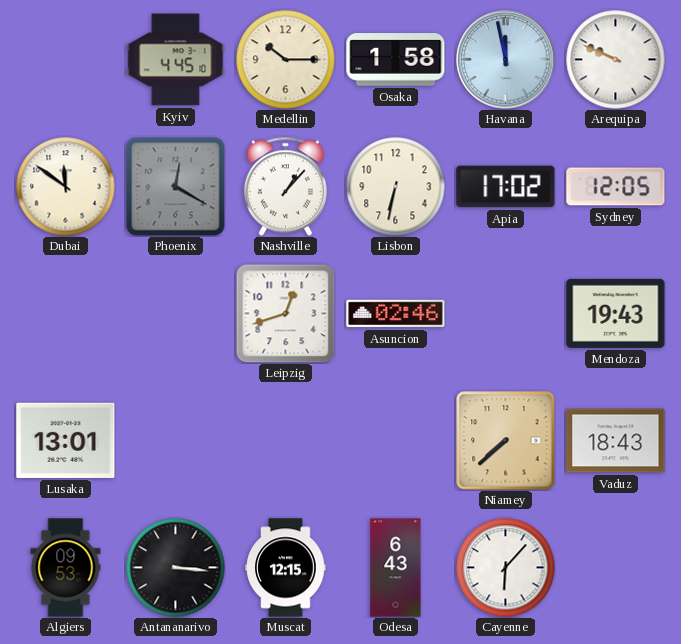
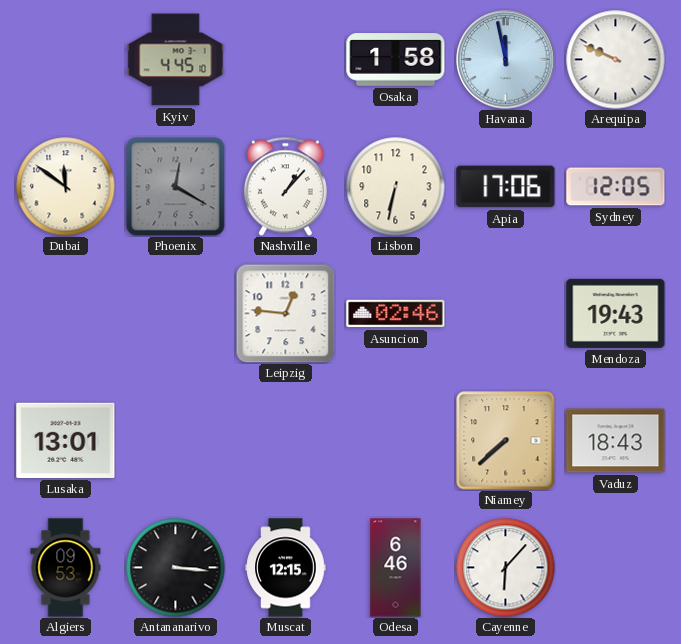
Medellin: 10:15 -> none (286, 60)
Apia: 17:02 -> 17:06 (506, 187)
Leipzig: 12:42 -> 12:46 (285, 313)
Odesa: 6:43 -> 6:46 (396, 568)
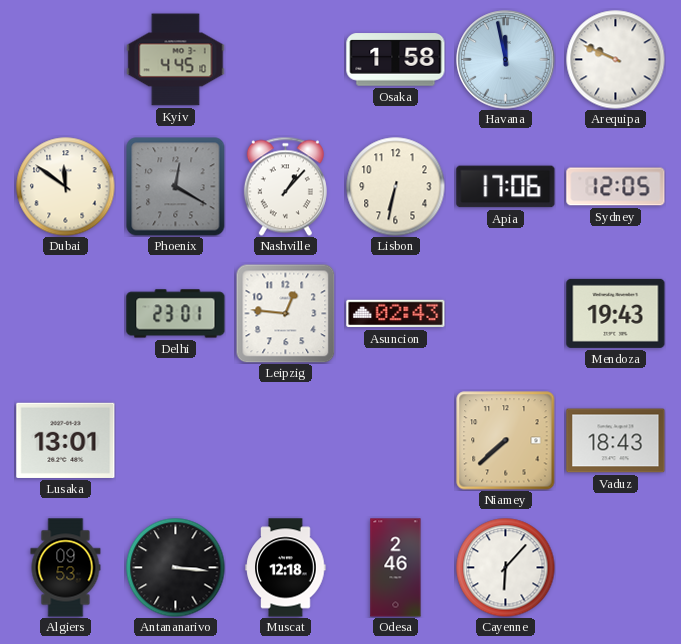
Delhi: none -> 23:01 (176, 314)
Asuncion: 02:46 -> 02:43 (396, 314)
Muscat: 12:15 -> 12:18 (286, 568)
Odesa: 6:46 -> 2:46 (396, 568)
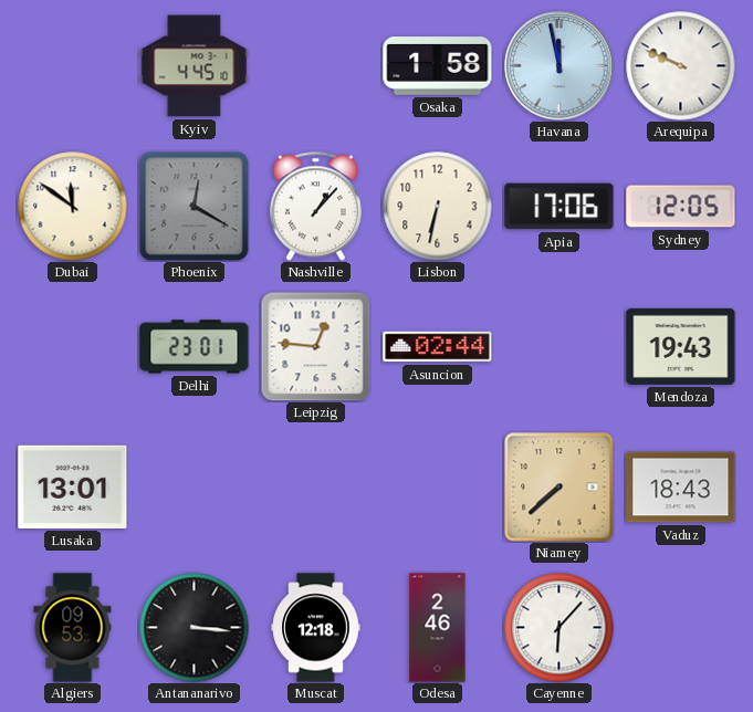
Asuncion: 02:43 -> 02:44 (438, 347)
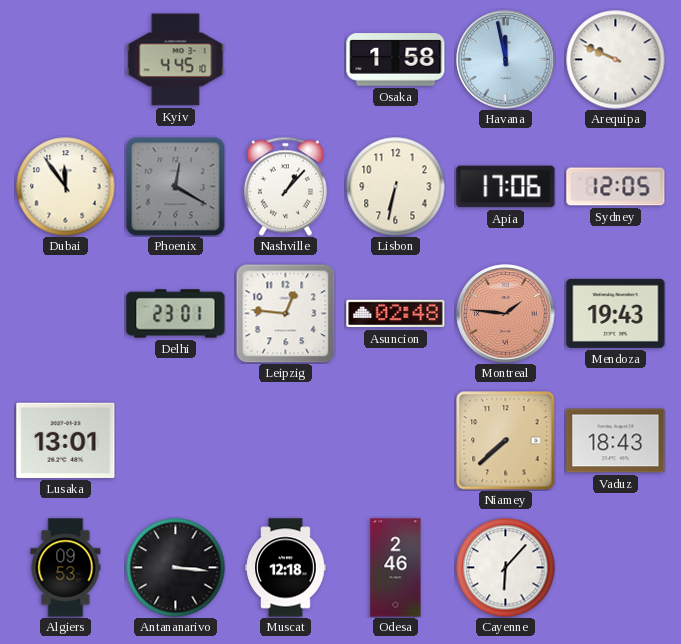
Dubai: 11:51 -> 11:54 (66, 187)
Asuncion: 02:44 -> 02:48 (396, 314)
Montreal: none -> 1:46 (506, 314)
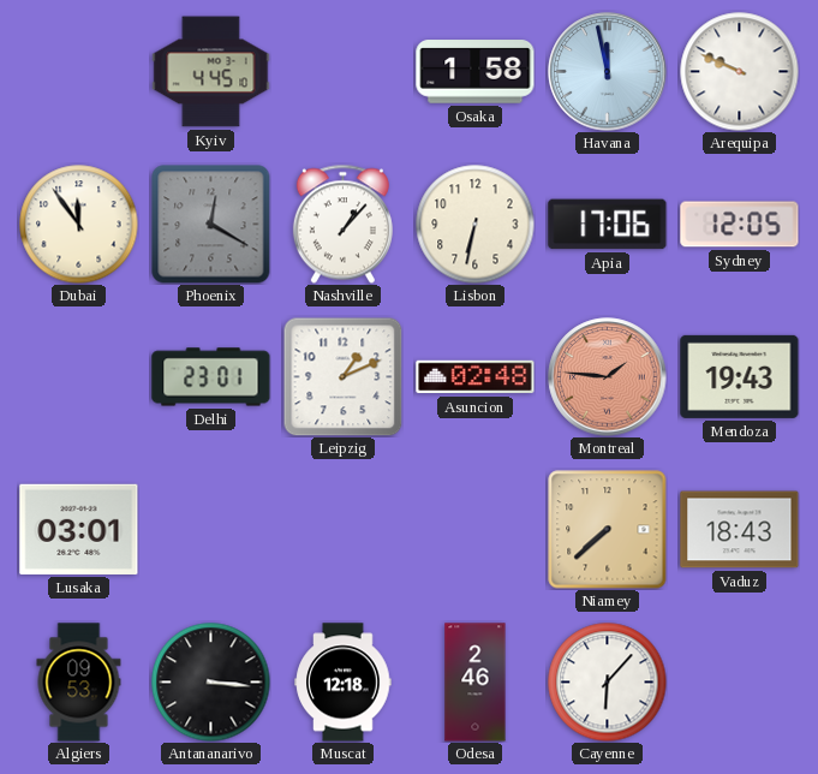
Leipzig: 12:46 -> 1:11 (342, 376)
Lusaka: 13:01 -> 03:01 (79, 529)
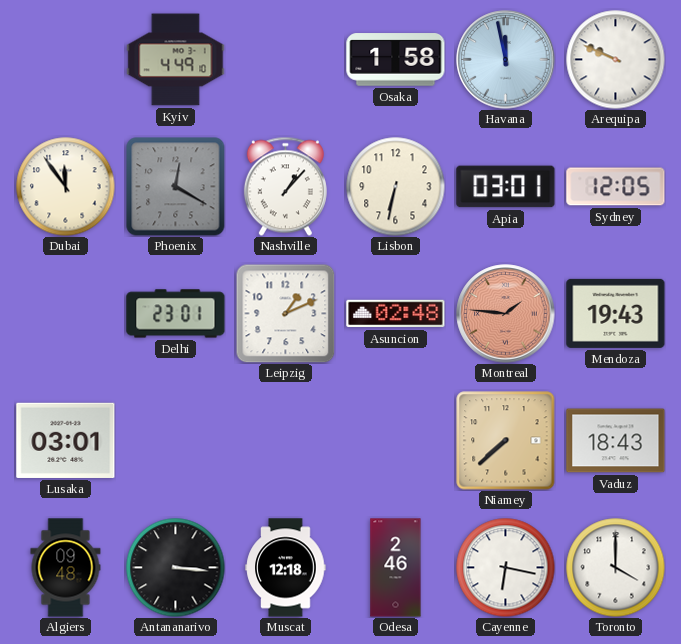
Kyiv: 4:45 -> 4:49 (176, 60)
Apia: 17:06 -> 03:01 (506, 187)
Algiers: 09:53 -> 09:48 (66, 568)
Cayenne: 6:07 -> 6:17 (506, 568)
Toronto: none -> 4:00 (616, 568)
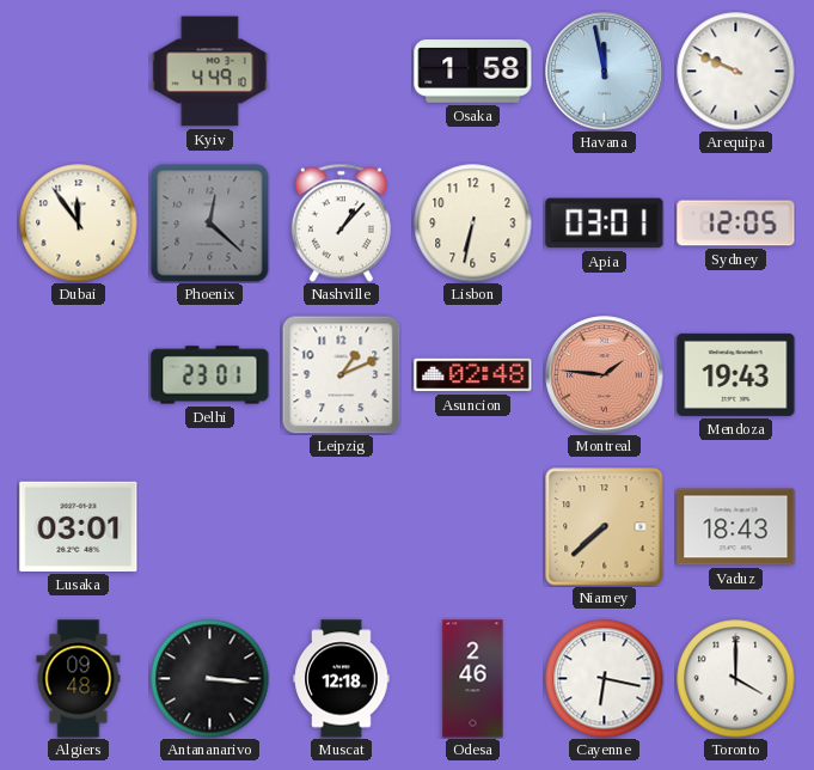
Phoenix: 12:20 -> 12:22 (209, 222)
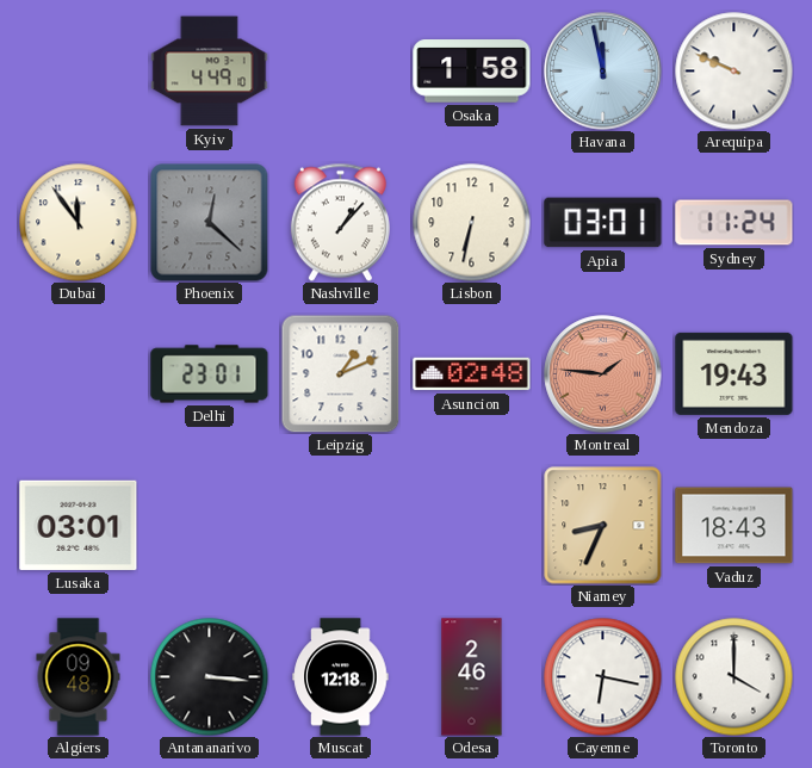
Sydney: 12:05 -> 11:24 (734, 223)
Niamey: 7:38 -> 8:34 (603, 526)
